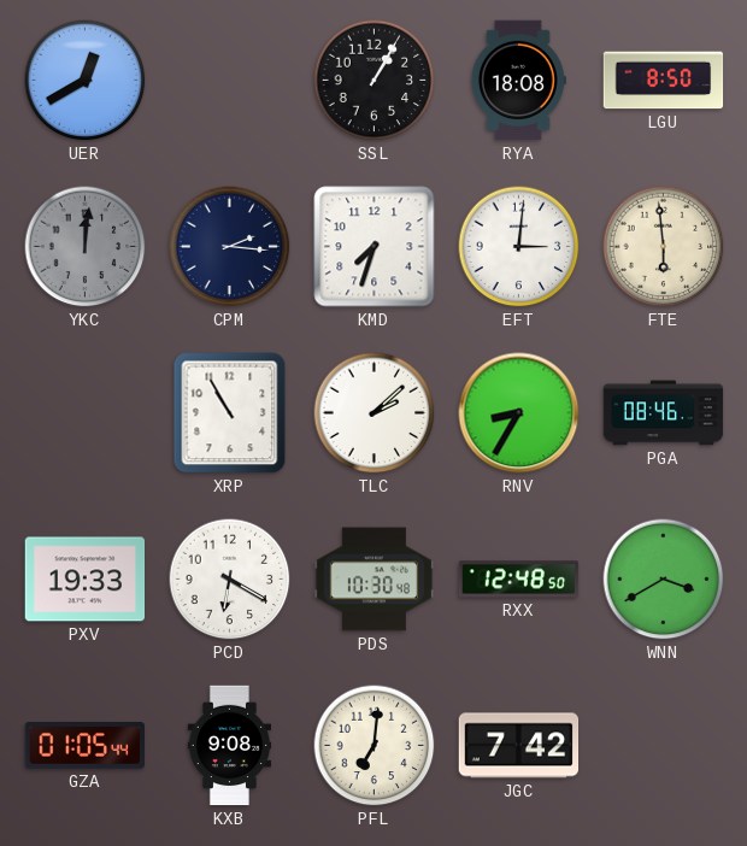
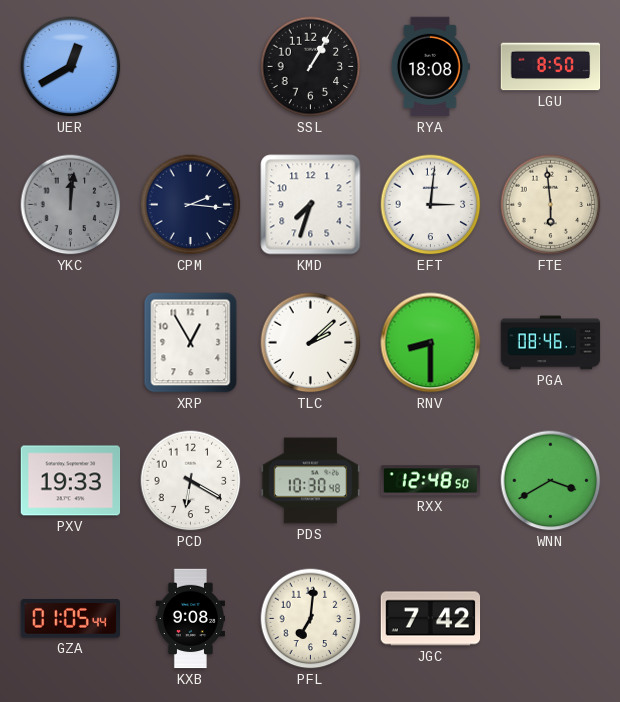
XRP: 10:55 -> 12:55 (191, 343)
RNV: 8:35 -> 8:30 (431, 343)
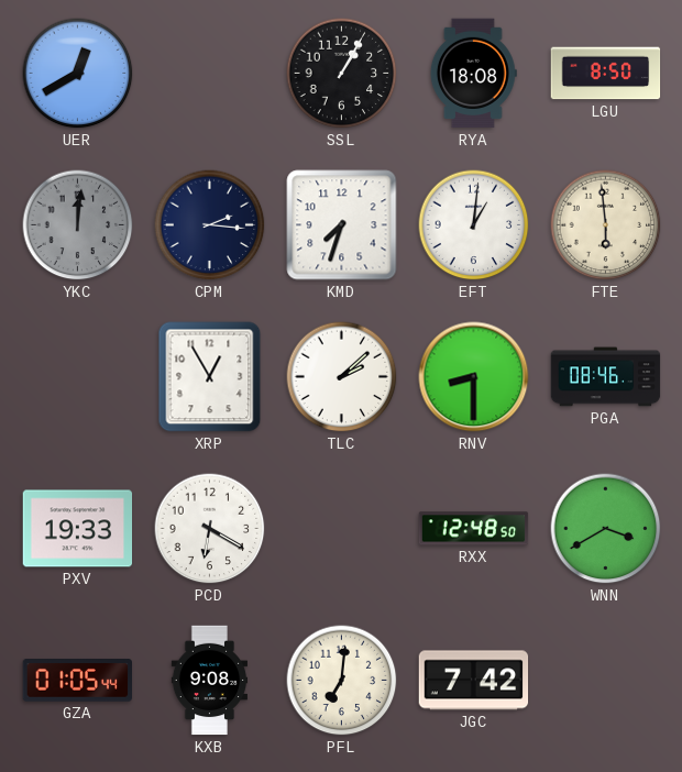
EFT: 3:01 -> 1:01 (474, 225)
PDS: 10:30 -> none (311, 481)
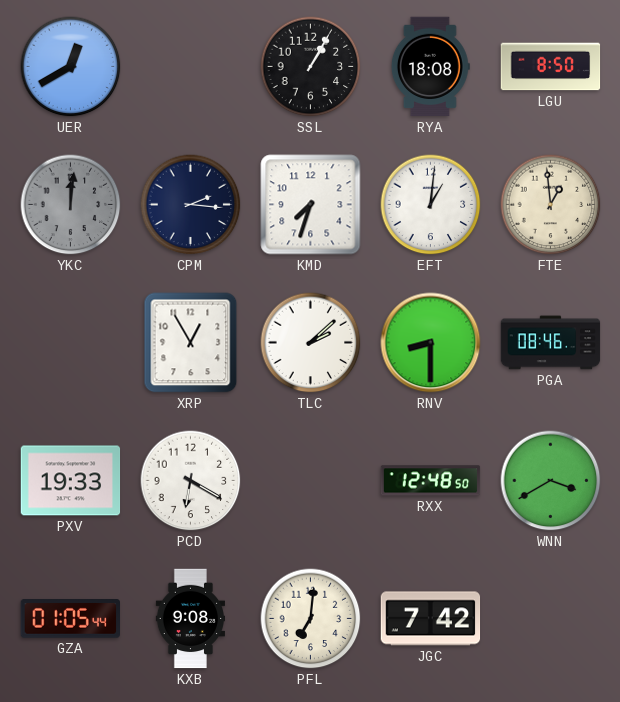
FTE: 5:59 -> 12:59 (551, 205)
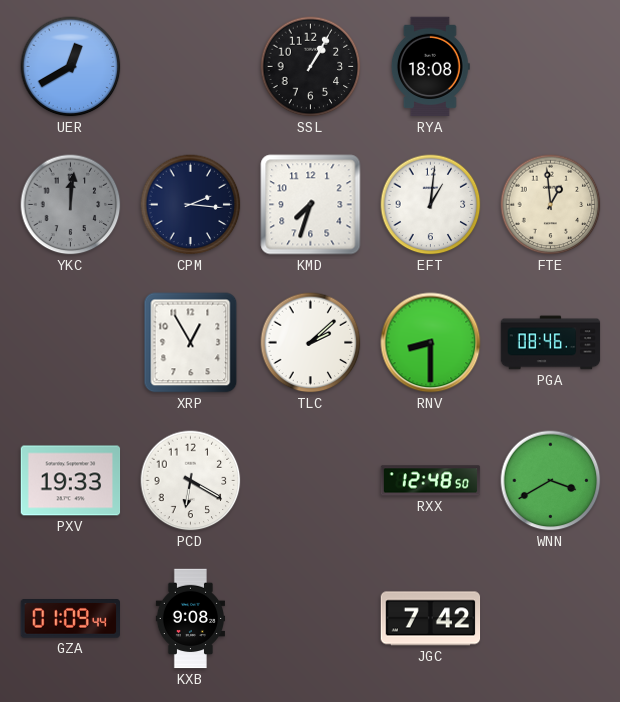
LGU: 8:50 -> none (551, 67)
GZA: 01:05 -> 01:09 (70, 619)
PFL: 7:01 -> none (311, 619)
